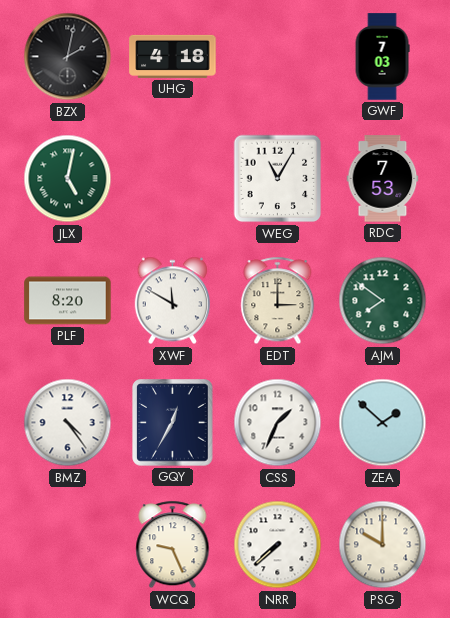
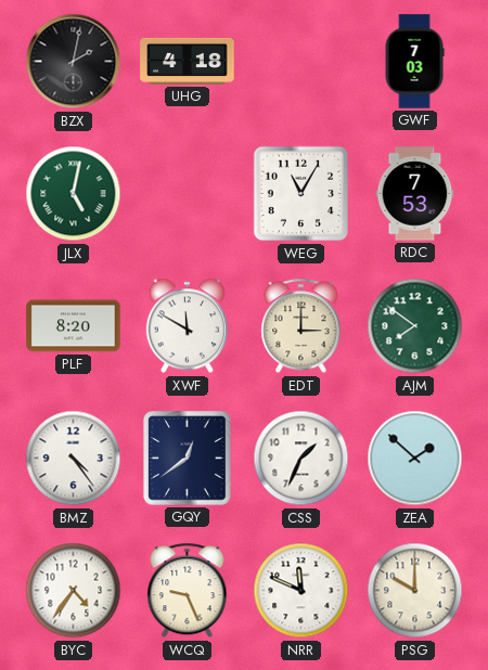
GQY: 12:35 -> 12:39 (188, 459)
BYC: none -> 4:36 (74, 591)
NRR: 7:38 -> 11:49 (301, 591)
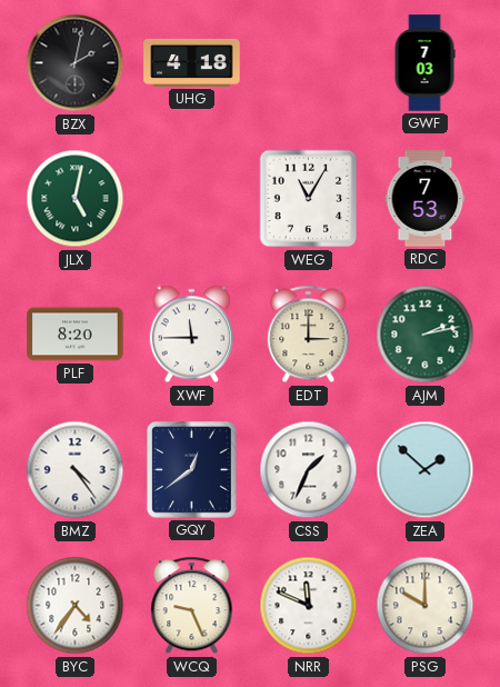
XWF: 11:50 -> 11:45 (192, 335)
AJM: 7:51 -> 2:13 (426, 335)
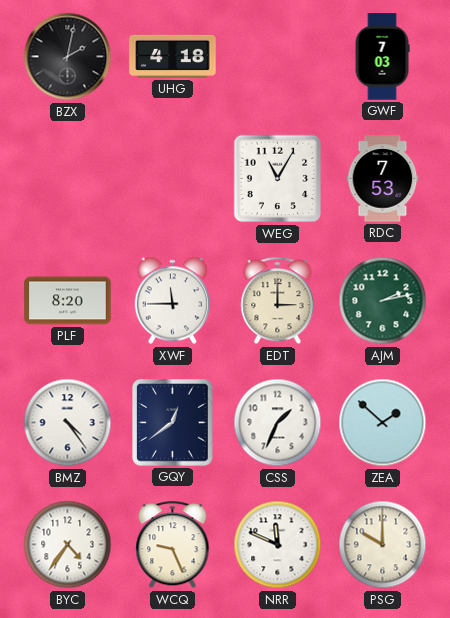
JLX: 5:02 -> none (76, 199)
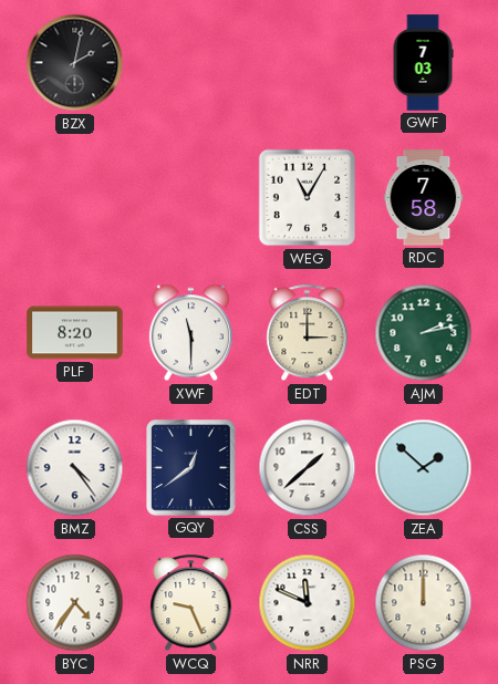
UHG: 4:18 -> none (173, 56)
RDC: 7:53 -> 7:58 (424, 198)
XWF: 11:45 -> 11:30 (191, 333)
CSS: 1:34 -> 1:38 (308, 468)
PSG: 10:00 -> 12:00 (424, 603)
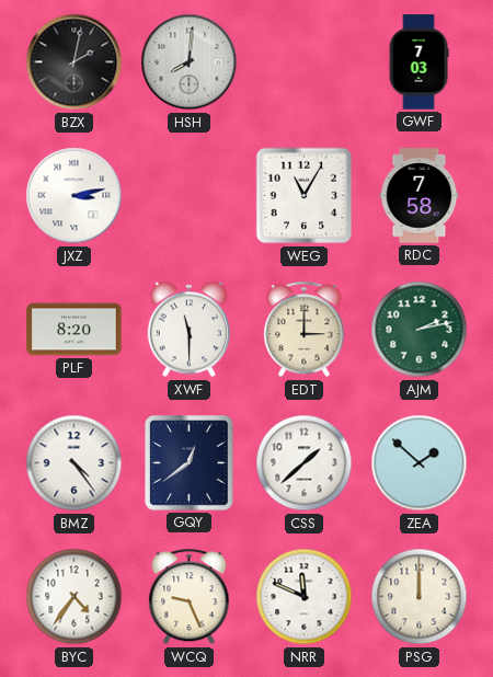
HSH: none -> 8:01 (190, 62)
JXZ: none -> 3:13 (74, 196)
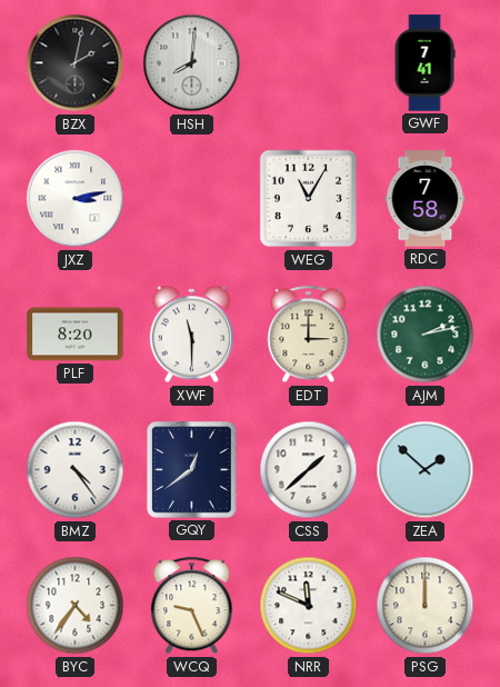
GWF: 7:03 -> 7:41 (424, 63)
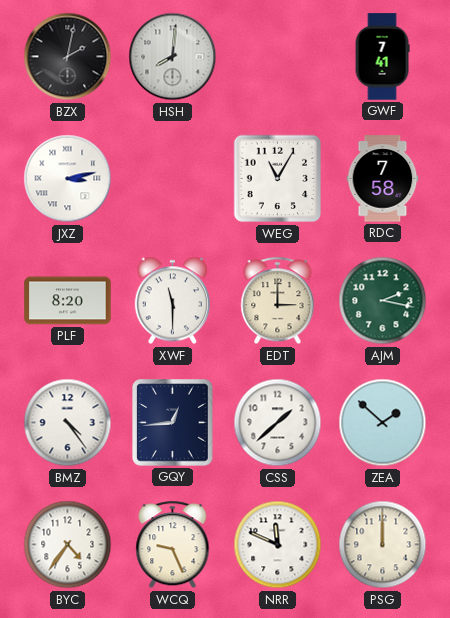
AJM: 2:13 -> 2:17 (383, 301)
GQY: 12:39 -> 12:44 (173, 423)
